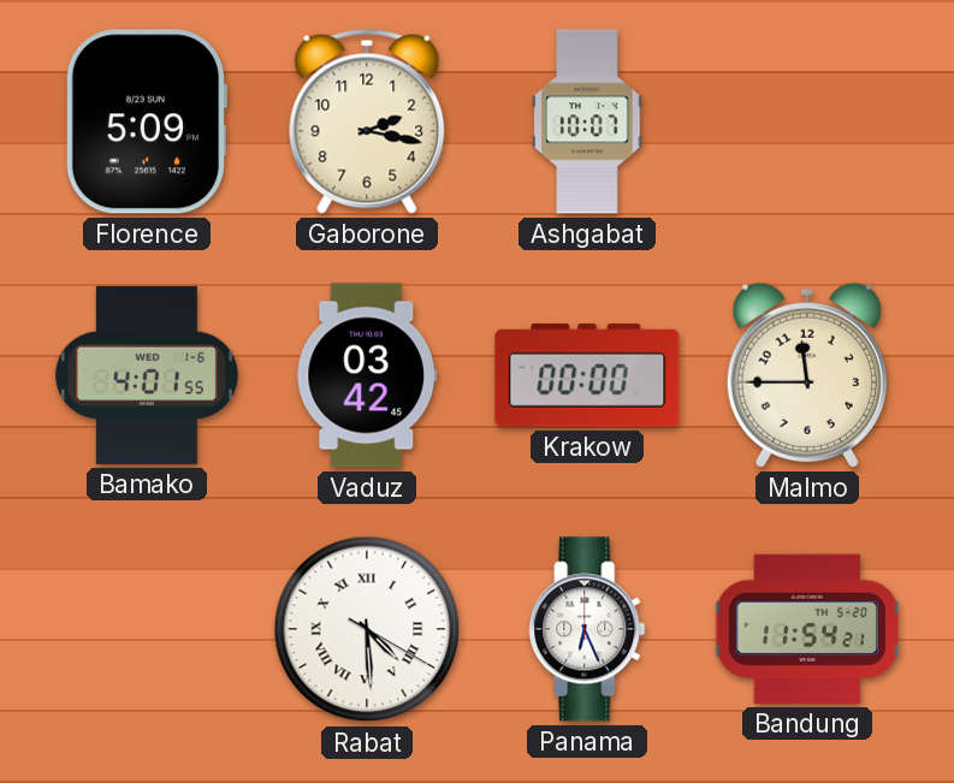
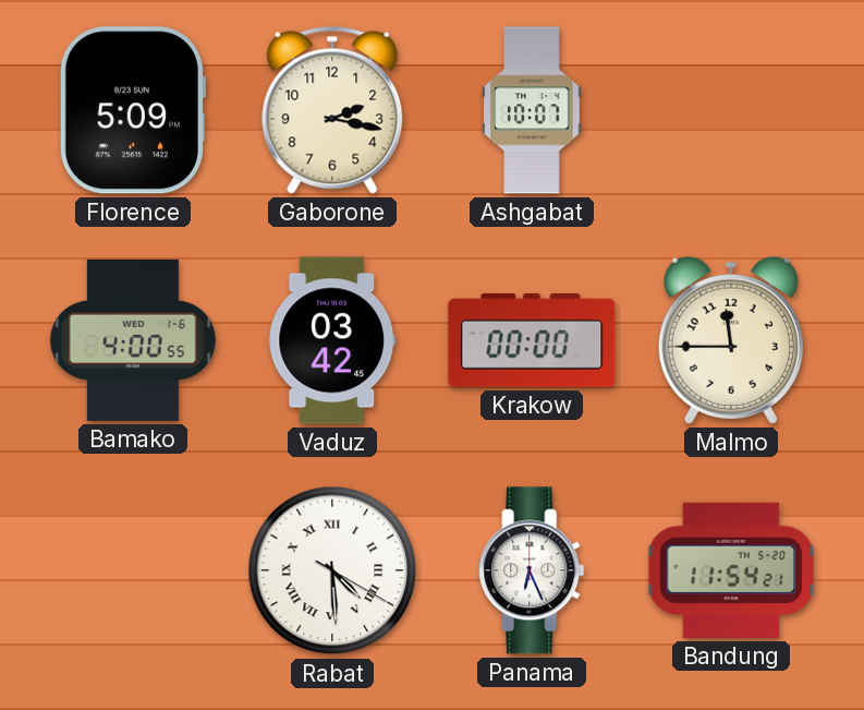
Bamako: 4:01 -> 4:00 (133, 340)
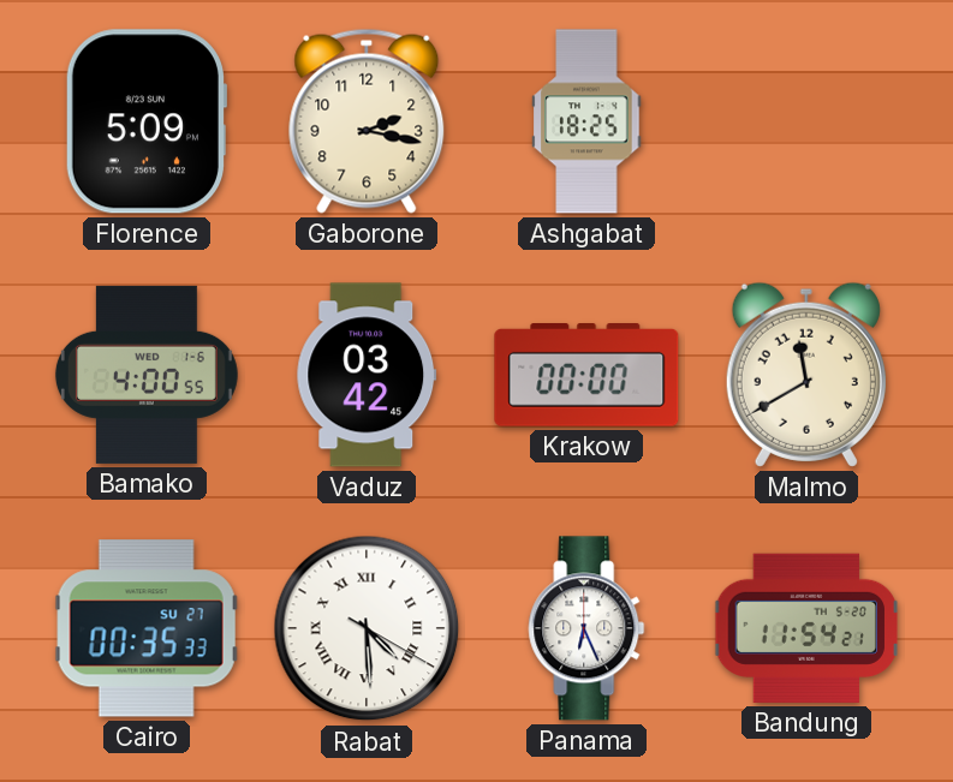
Ashgabat: 10:07 -> 18:25 (586, 121)
Malmo: 11:45 -> 11:40 (806, 375)
Cairo: none -> 00:35 (147, 628)
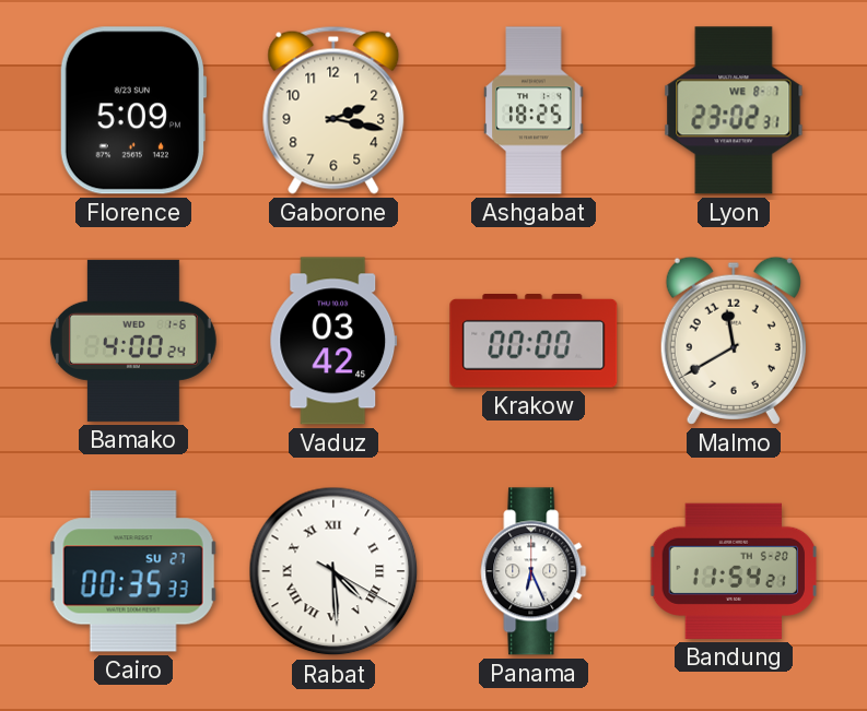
Lyon: none -> 23:02 (734, 110)
Bamako: 4:00:55 -> 4:00:24 (133, 341)
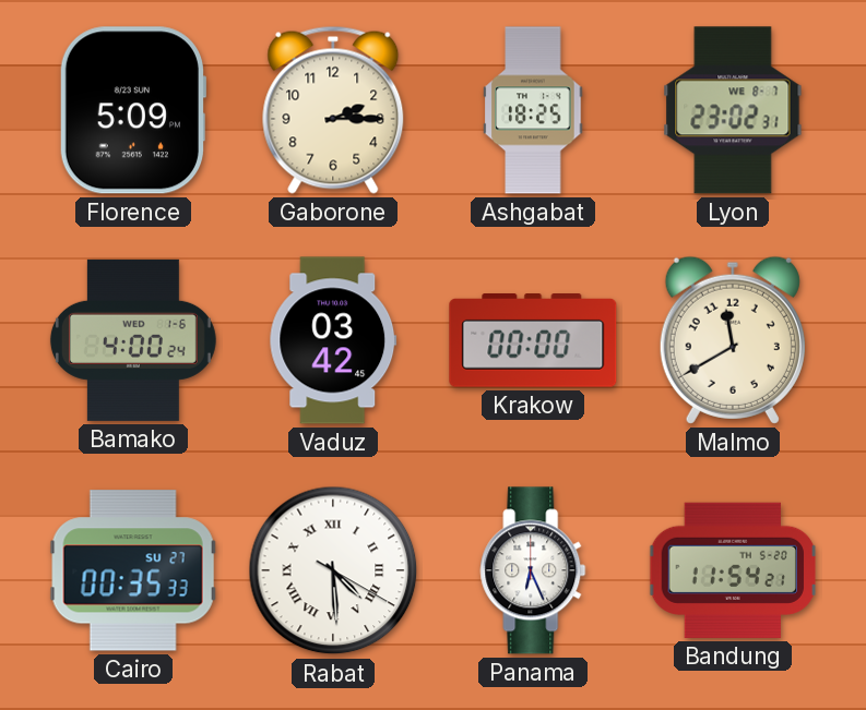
Gaborone: 2:17 -> 2:15 (333, 110)
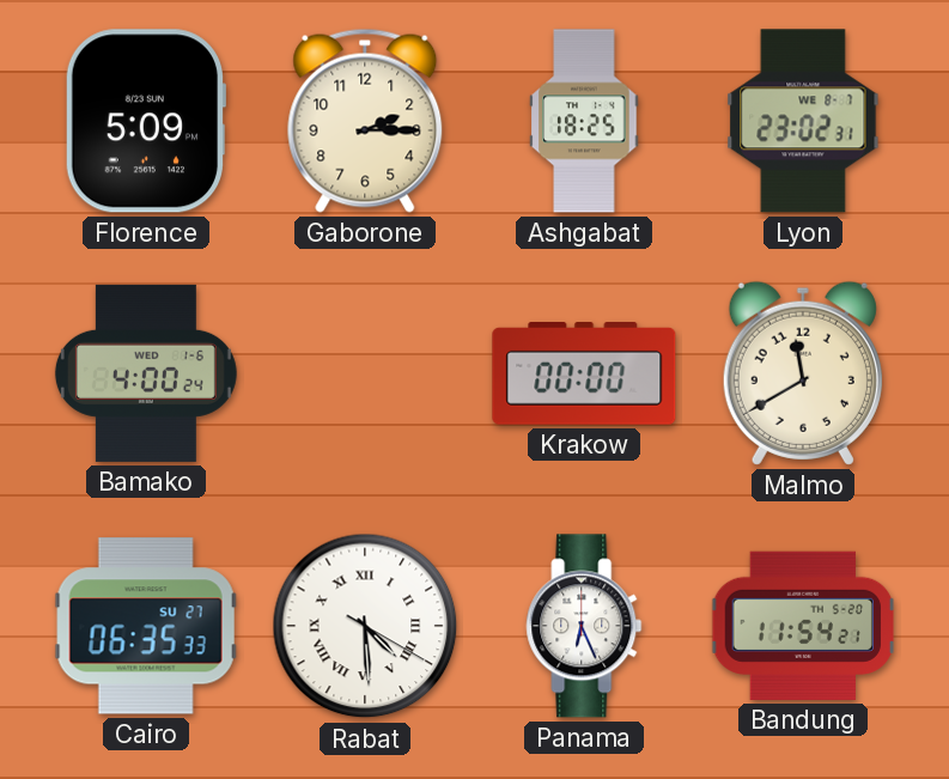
Vaduz: 03:42 -> none (333, 340)
Cairo: 00:35 -> 06:35 (146, 626)
